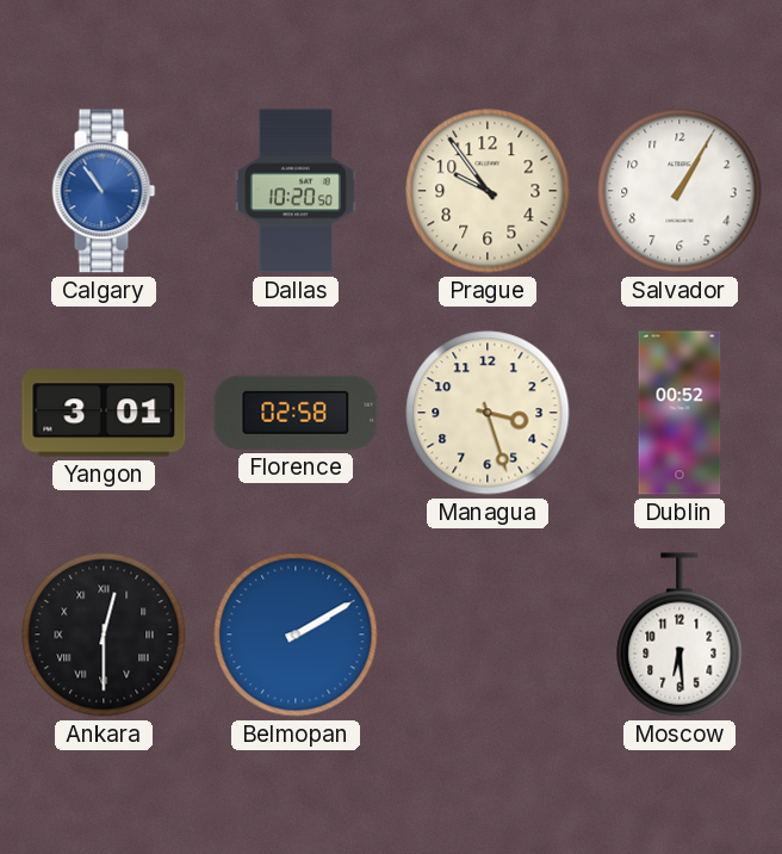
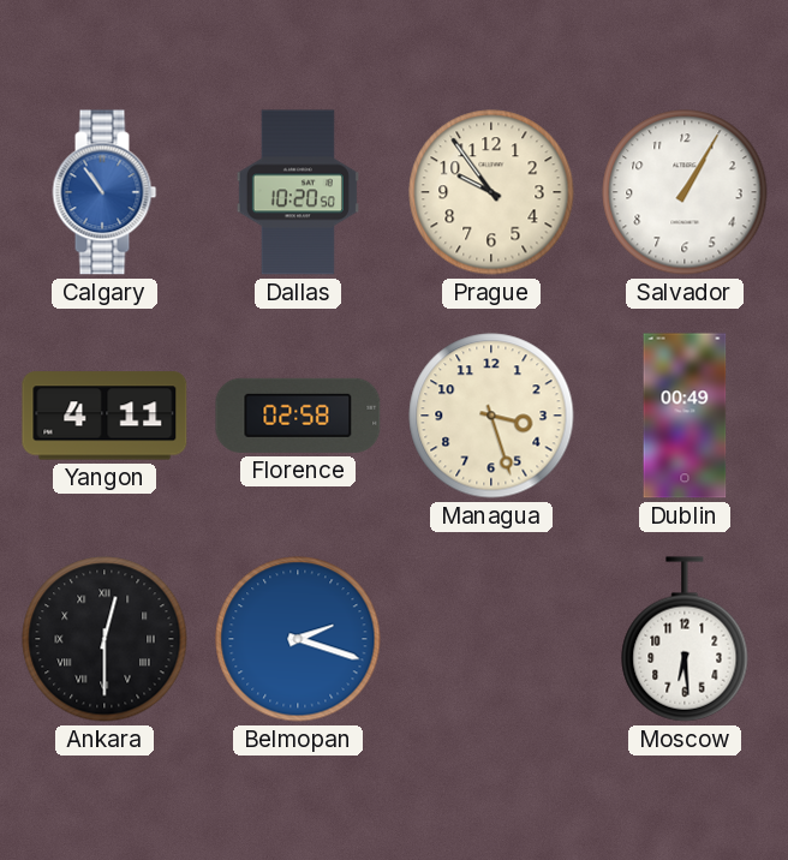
Yangon: 3:01 -> 4:11 (105, 416)
Dublin: 00:52 -> 00:49 (685, 416)
Belmopan: 2:10 -> 2:18 (298, 639)
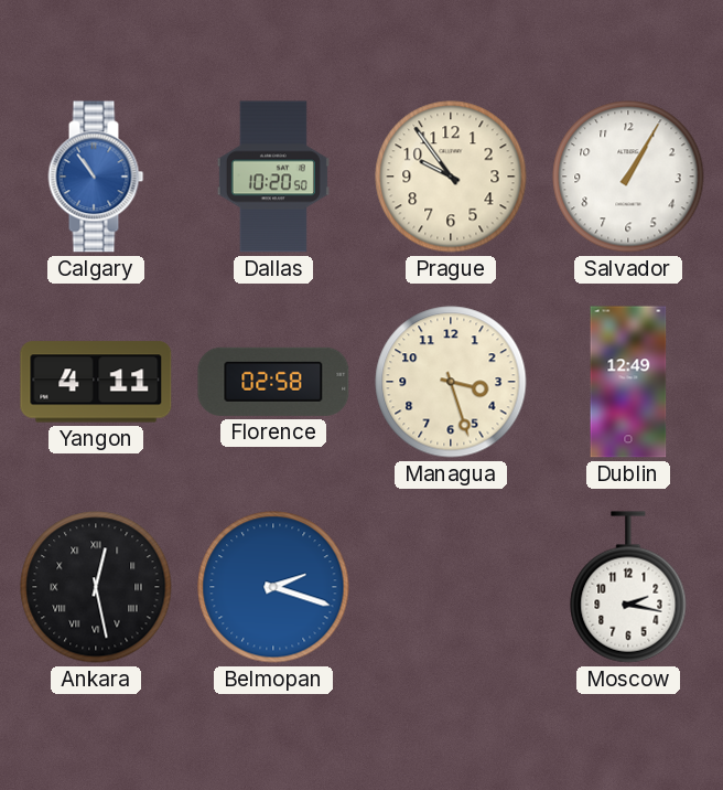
Dublin: 00:49 -> 12:49 (628, 382)
Ankara: 12:30 -> 12:28 (96, 587)
Moscow: 6:29 -> 2:17 (628, 587)
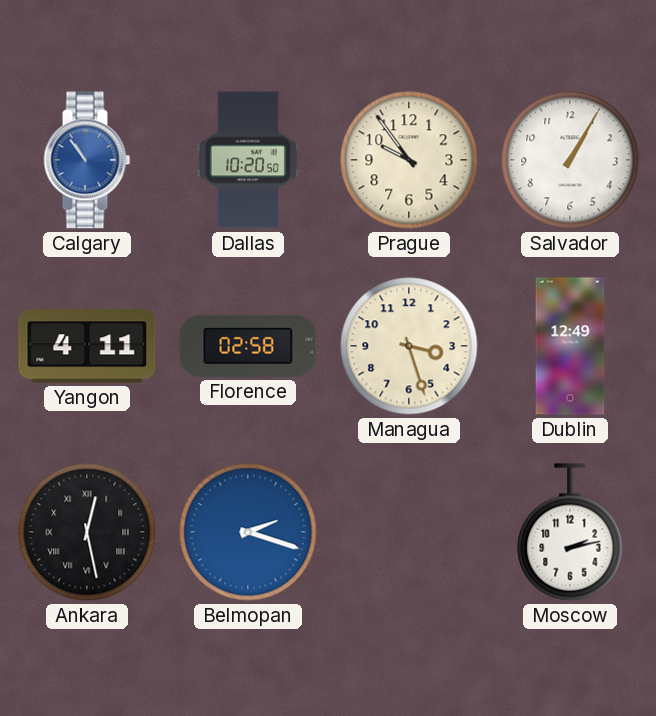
Moscow: 2:17 -> 2:13 (570, 532)
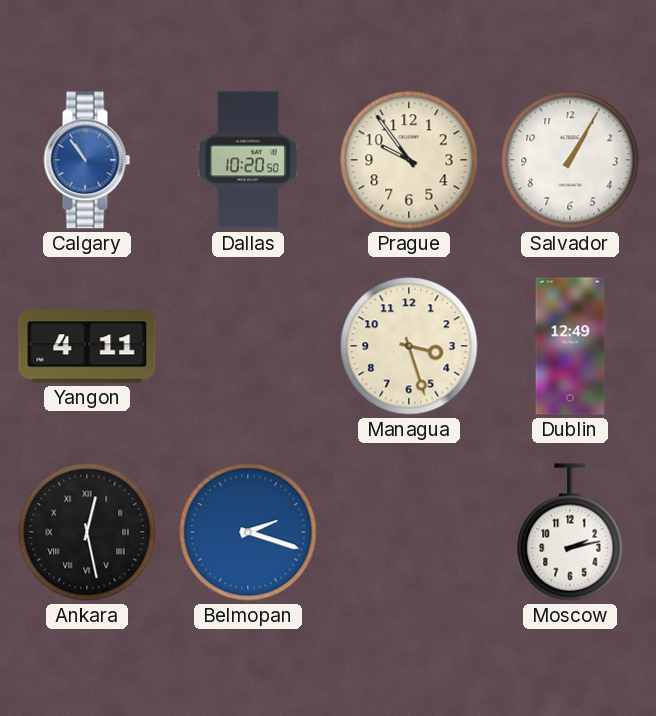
Florence: 02:58 -> none (248, 346)
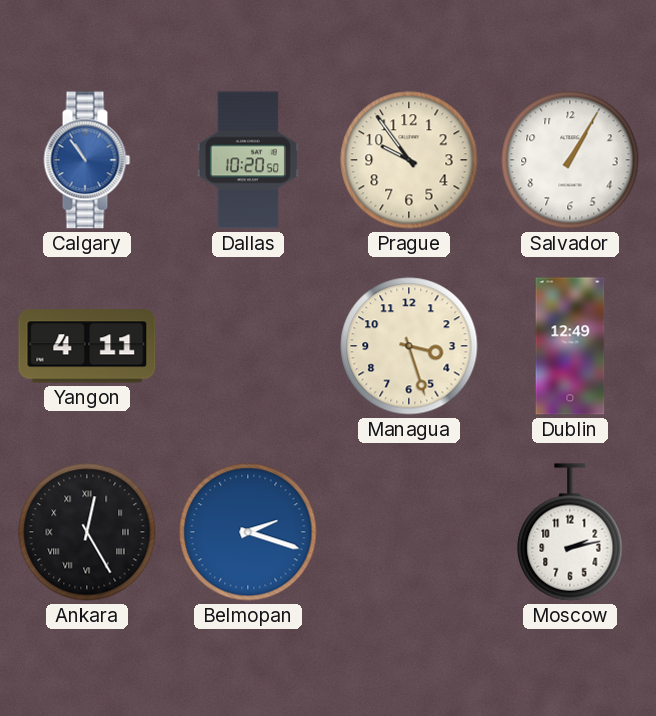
Ankara: 12:28 -> 12:25 (87, 532)
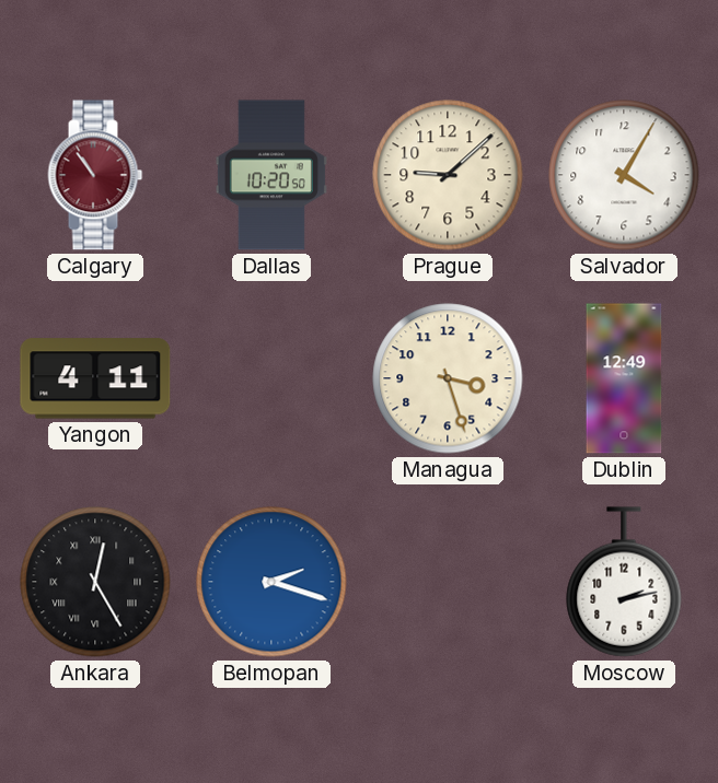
Calgary dial: blue -> burgundy (95, 175)
Prague: 9:54 -> 9:08 (448, 175)
Salvador: 1:05 -> 4:05 (624, 175)
